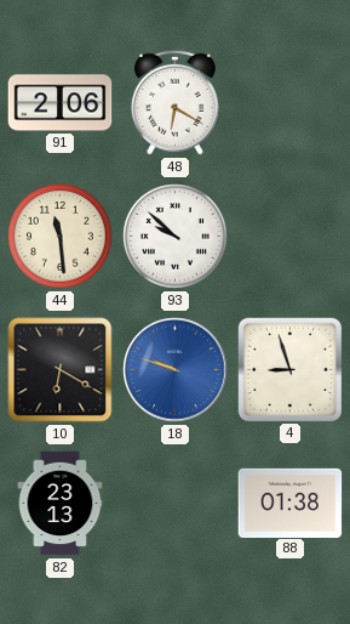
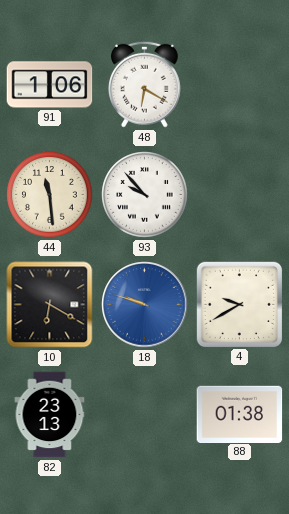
91: 2:06 -> 1:06 (50, 85)
93: 9:52 -> 9:53 (145, 195)
4: 8:57 -> 9:40 (239, 304)
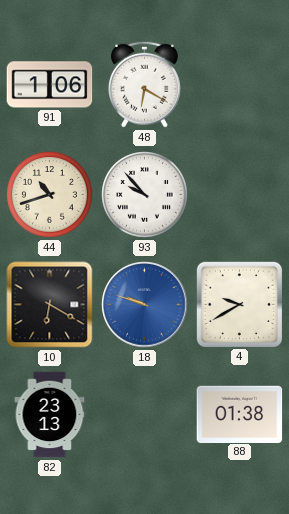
44: 11:29 -> 10:42 (50, 195)
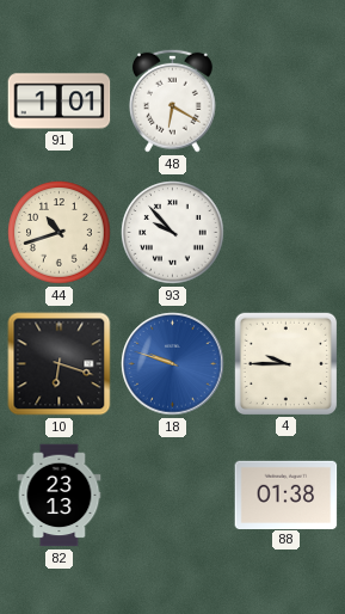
91: 1:06 -> 1:01 (60, 102)
10: 6:20 -> 6:18 (60, 364)
4: 9:40 -> 9:45 (285, 363)
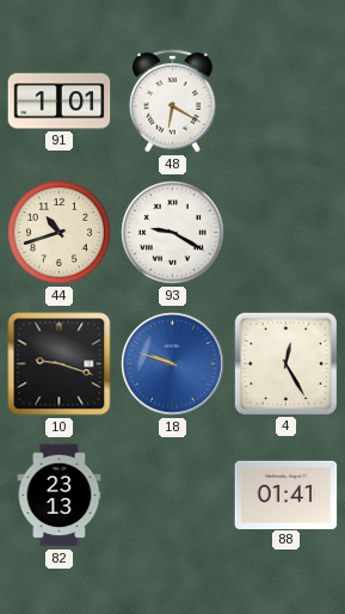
93: 9:53 -> 9:20 (173, 233)
10: 6:18 -> 9:18 (60, 364)
4: 9:45 -> 12:25 (285, 363)
88: 01:38 -> 01:41 (287, 495)
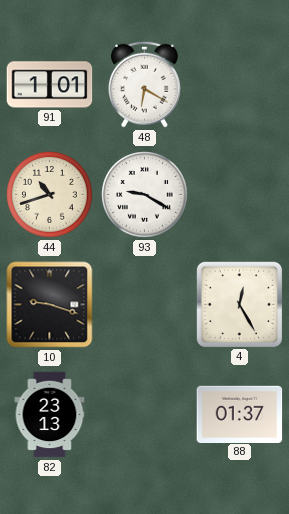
18: 9:48 -> none (173, 364)
88: 01:41 -> 01:37 (240, 414)
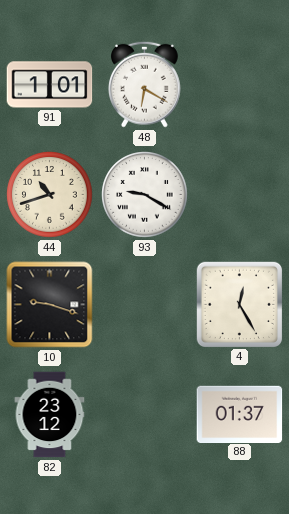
82: 23:13 -> 23:12 (50, 415)
